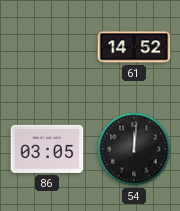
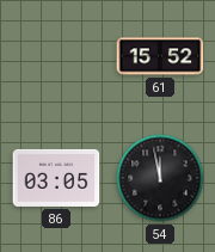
61: 14:52 -> 15:52 (160, 56)
54: 12:01 -> 11:58 (160, 178)
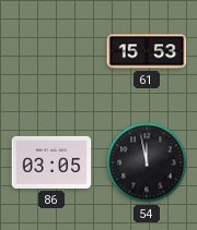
61: 15:52 -> 15:53 (147, 51)
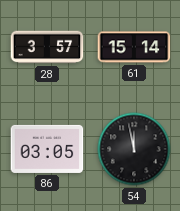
28: none -> 3:57 (47, 47)
61: 15:53 -> 15:14 (134, 47)
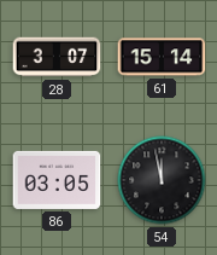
28: 3:57 -> 3:07 (57, 57)
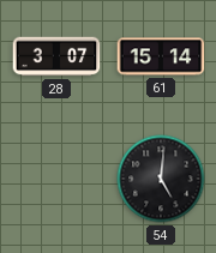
86: 03:05 -> none (57, 180)
54: 11:58 -> 5:01 (161, 179)
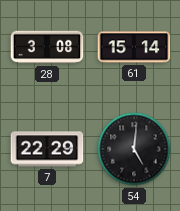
28: 3:07 -> 3:08 (47, 47)
7: none -> 22:29 (47, 149)
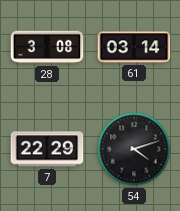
61: 15:14 -> 03:14 (134, 47)
54: 5:01 -> 4:12 (134, 149)
